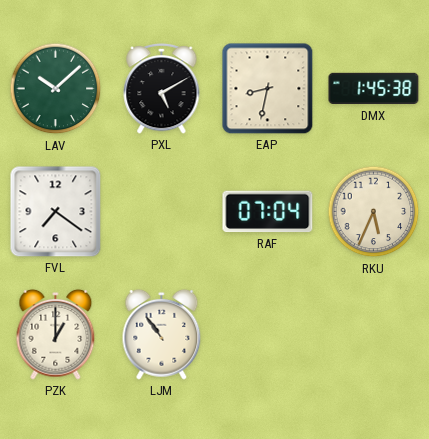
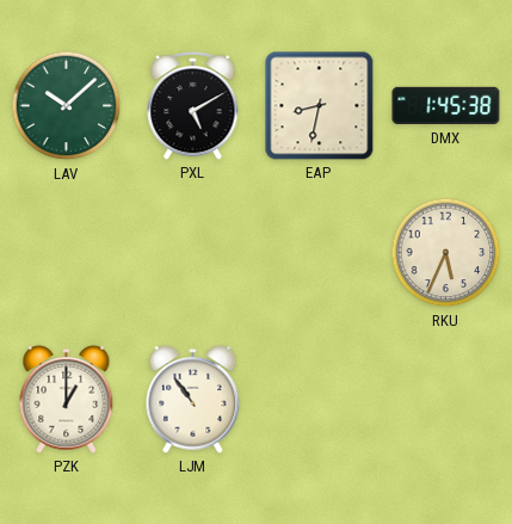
FVL: 7:21 -> none (56, 212)
RAF: 07:04 -> none (268, 212)
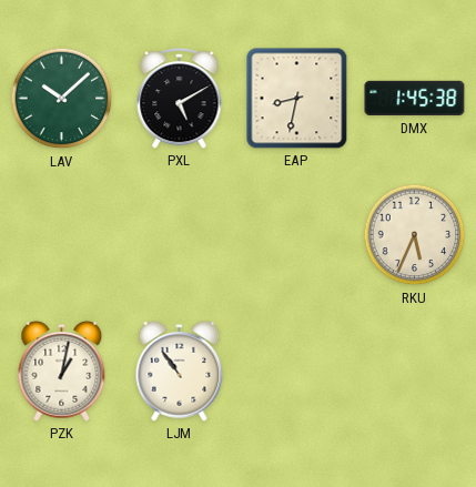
PZK: 1:00 -> 1:02 (62, 371)
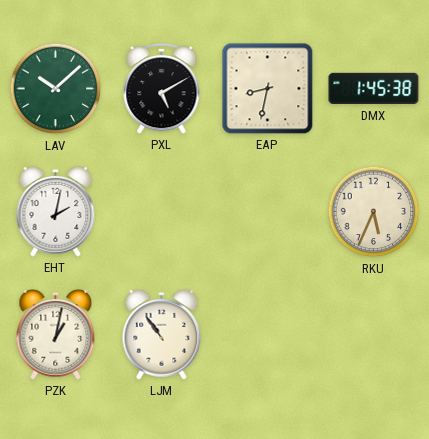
EHT: none -> 2:02 (56, 211)
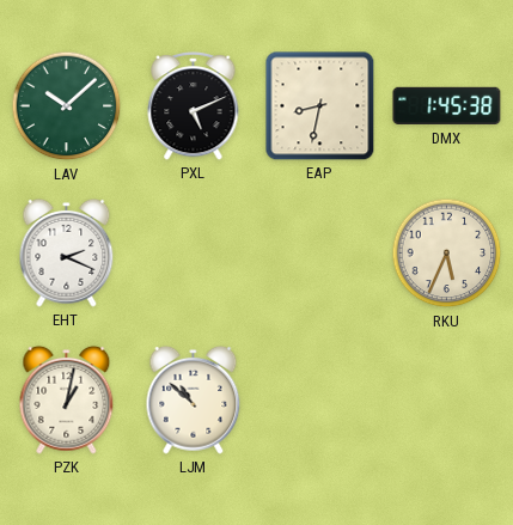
PXL: 5:10 -> 5:11 (194, 105)
EHT: 2:02 -> 2:19 (67, 252)
LJM: 10:54 -> 10:52 (194, 399)
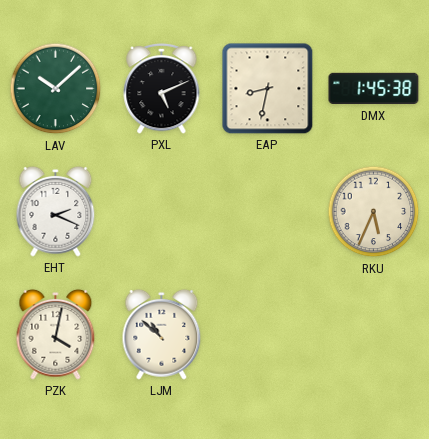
PZK: 1:02 -> 4:02 (56, 334)
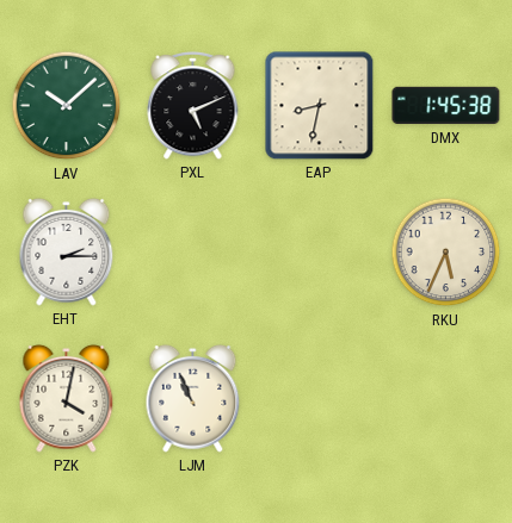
EHT: 2:19 -> 2:15 (67, 251)
LJM: 10:52 -> 10:56 (193, 398)
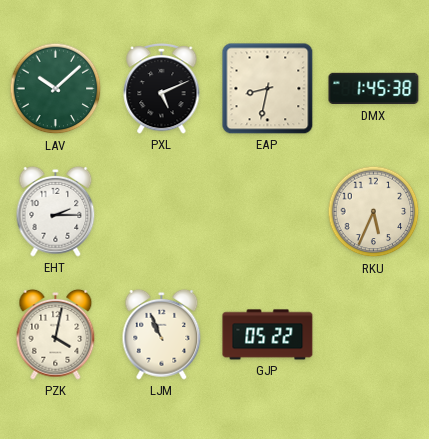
GJP: none -> 05:22 (268, 335)
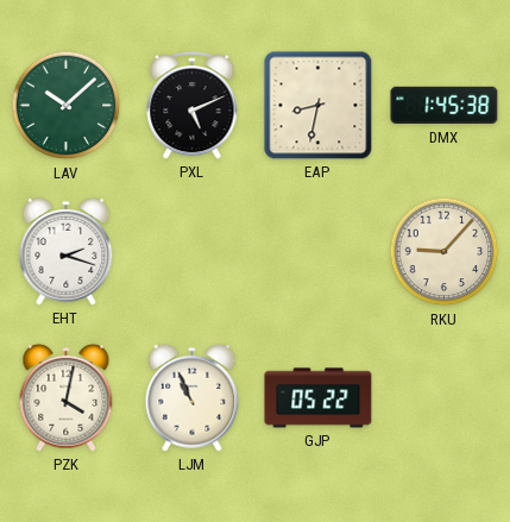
EHT: 2:15 -> 2:18 (67, 251)
RKU: 5:34 -> 9:07 (445, 252)
